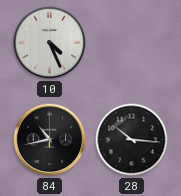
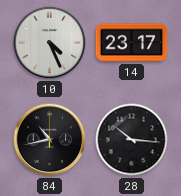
14: none -> 23:17 (132, 43)
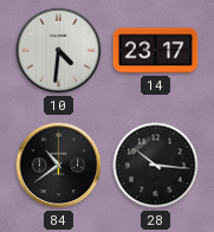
10: 4:26 -> 4:31 (59, 51)
84: 10:43 -> 10:39 (59, 166)
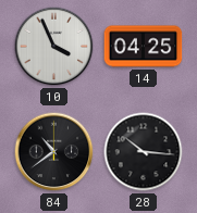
10: 4:31 -> 3:56 (54, 47)
14: 23:17 -> 04:25 (144, 47)
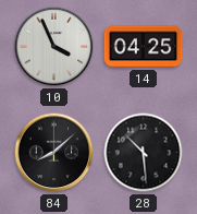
84: 10:39 -> 8:08 (54, 153)
28: 10:16 -> 10:29 (144, 153)
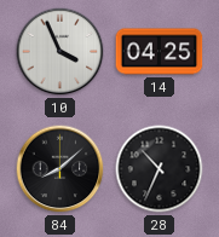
28: 10:29 -> 10:34 (160, 169)
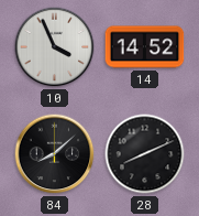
14: 04:25 -> 14:52 (145, 47)
28: 10:34 -> 8:11 (145, 154)
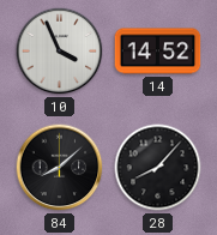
28: 8:11 -> 8:07 (158, 168)
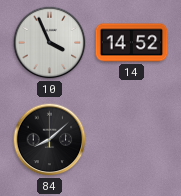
28: 8:07 -> none (158, 168)
